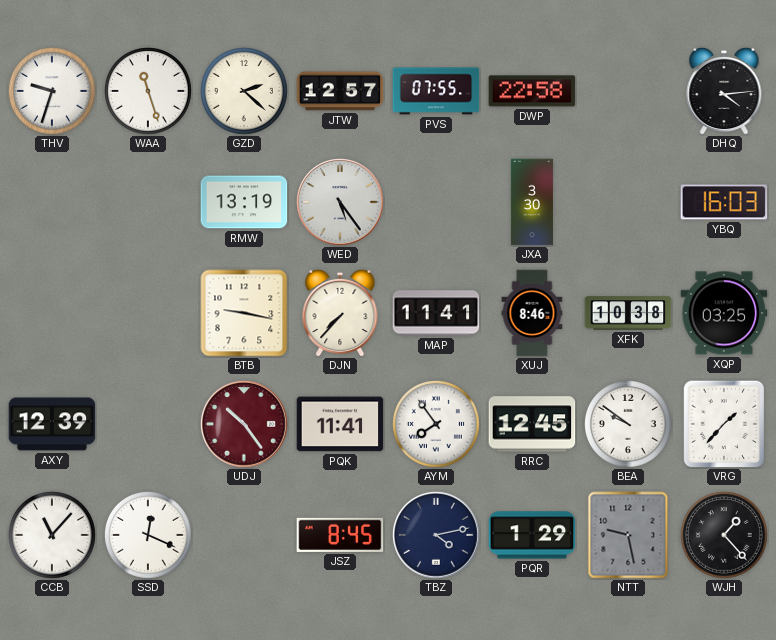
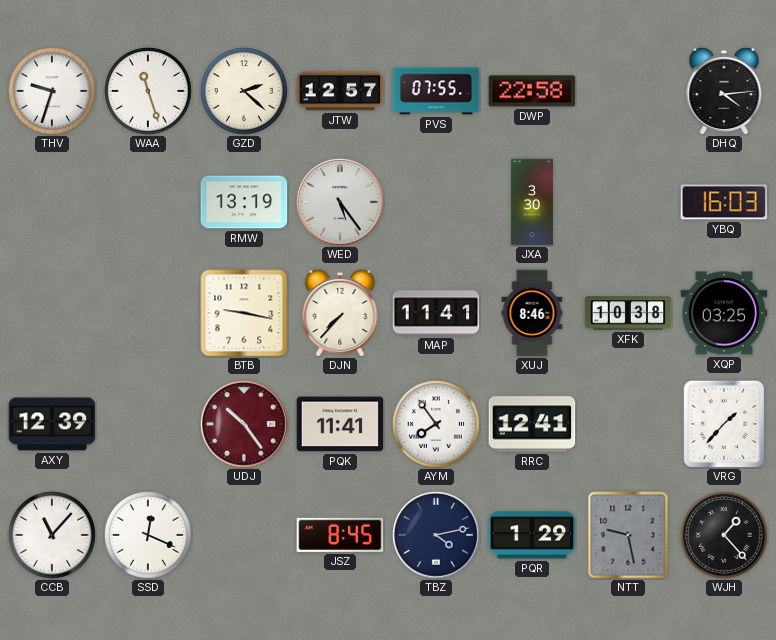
RRC: 12:45 -> 12:41 (532, 424)
BEA: 9:51 -> none (629, 425)
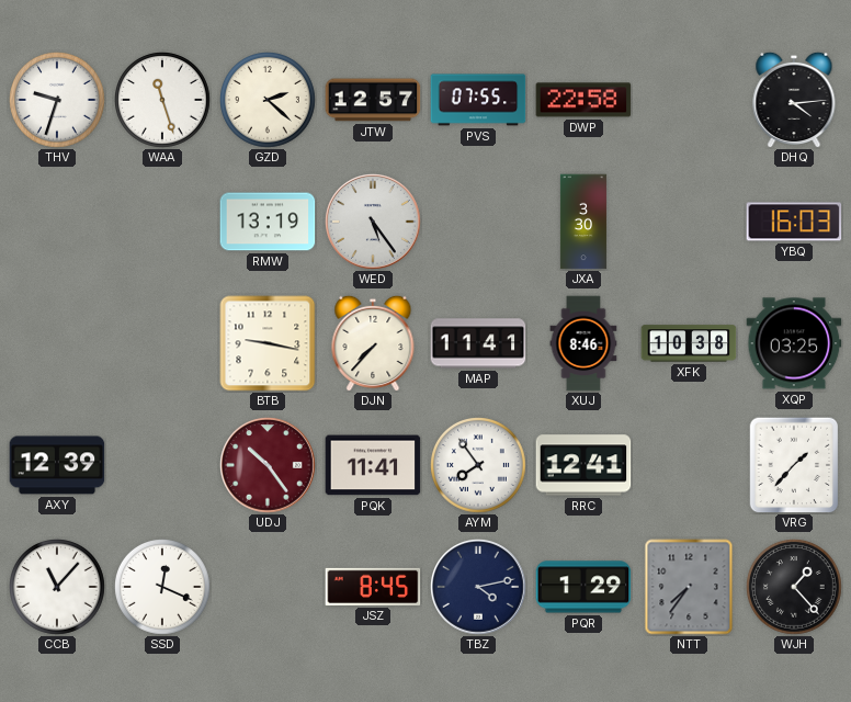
NTT: 9:28 -> 7:36 (689, 587)
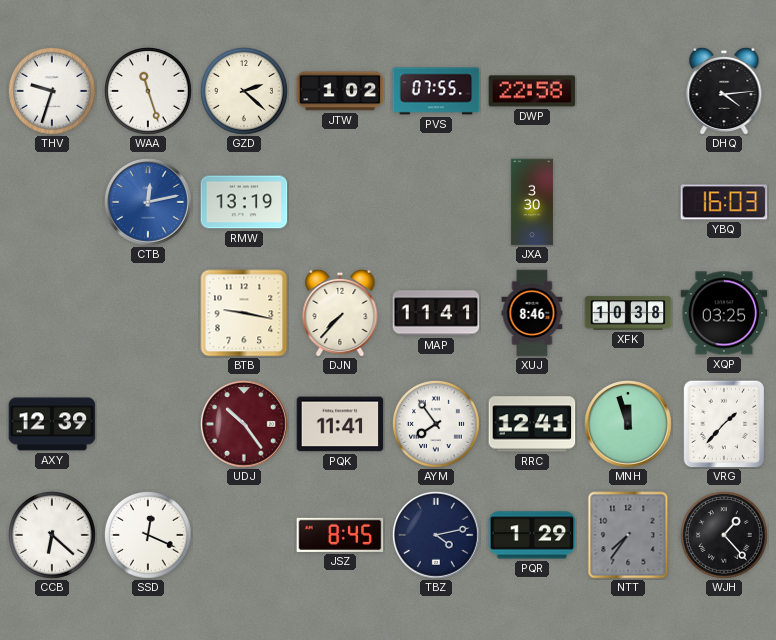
JTW: 12:57 -> 1:02 (340, 91)
CTB: none -> 12:13 (148, 203)
WED: 5:24 -> none (373, 223)
MNH: none -> 11:57 (628, 425)
CCB: 11:07 -> 6:22 (53, 536)
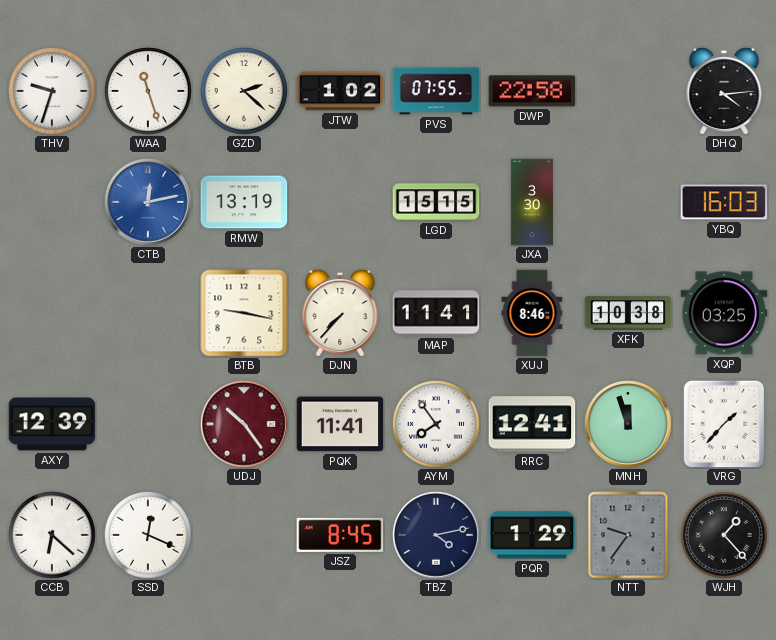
LGD: none -> 15:15 (436, 202)
NTT: 7:36 -> 9:36 (628, 535)
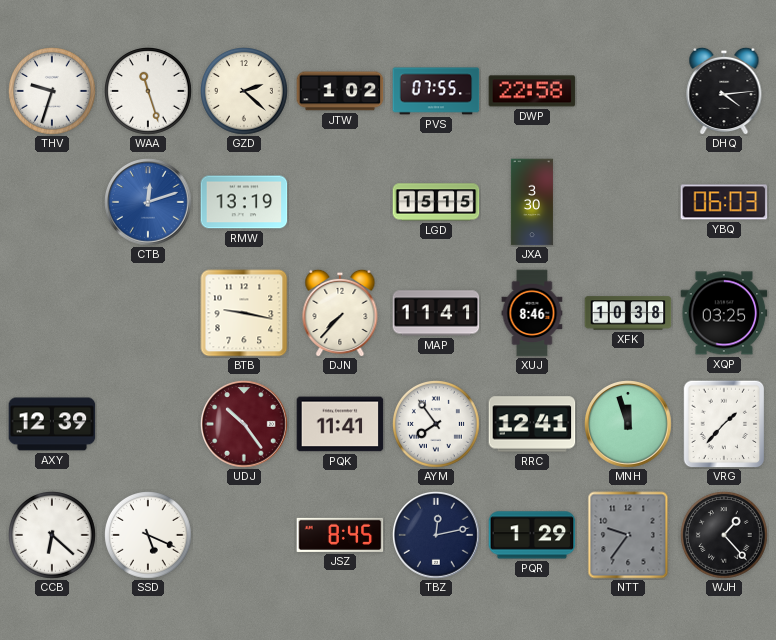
CTB: 12:13 -> 12:12 (148, 203)
YBQ: 16:03 -> 06:03 (724, 202)
SSD: 12:19 -> 5:19 (149, 536)
TBZ: 4:13 -> 12:13 (436, 536)
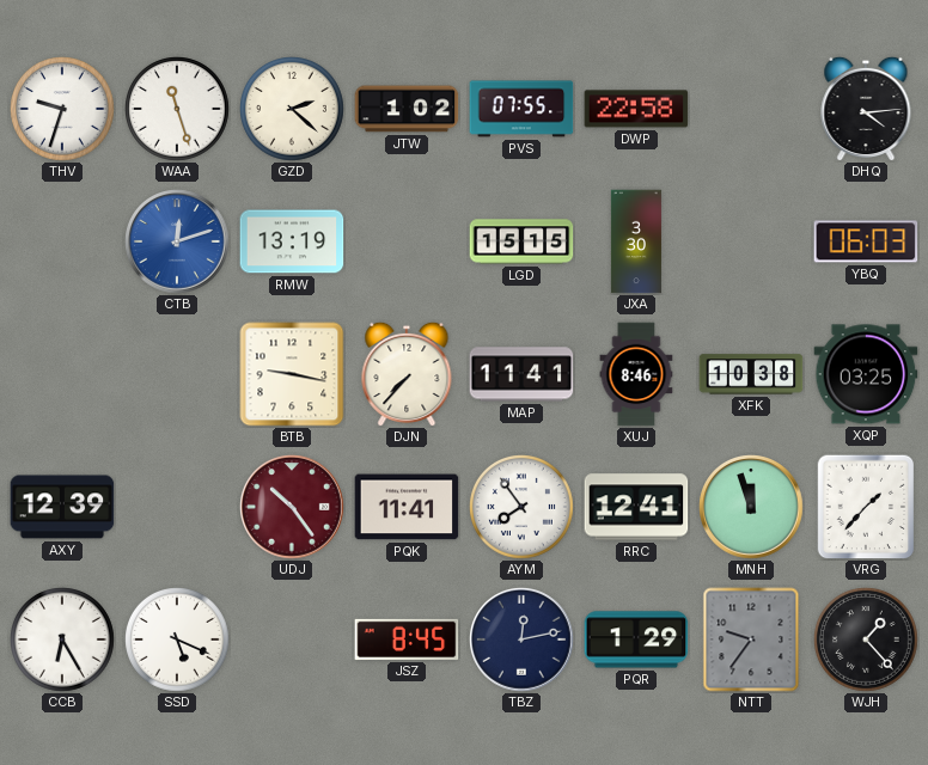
CCB: 6:22 -> 6:25 (63, 641)
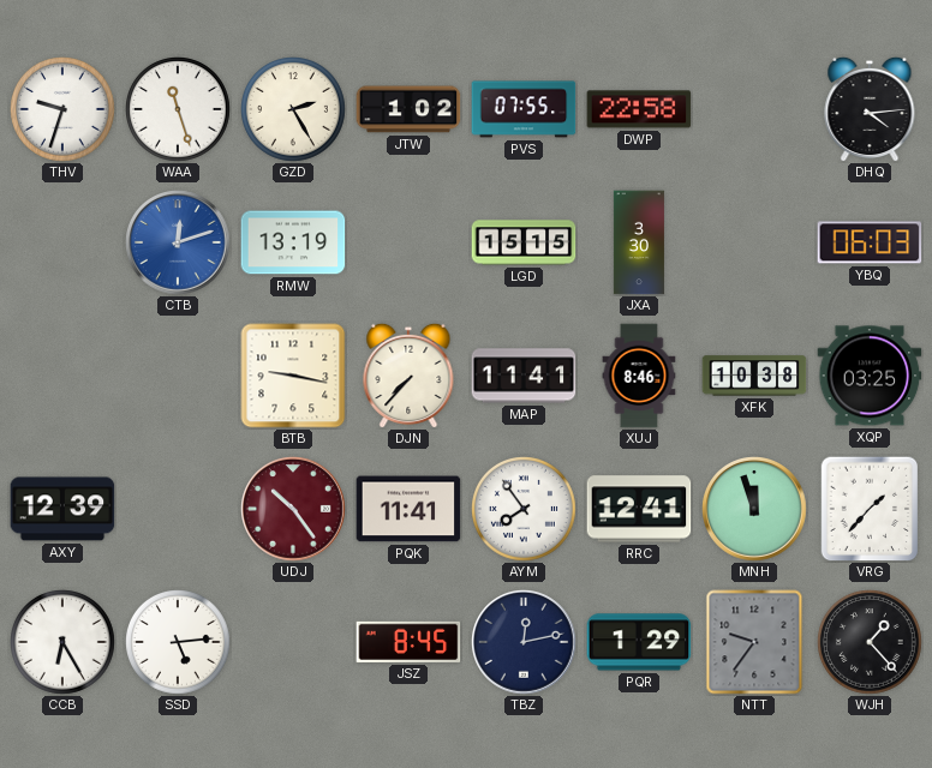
GZD: 2:22 -> 2:25 (294, 110)
SSD: 5:19 -> 5:14 (179, 643)
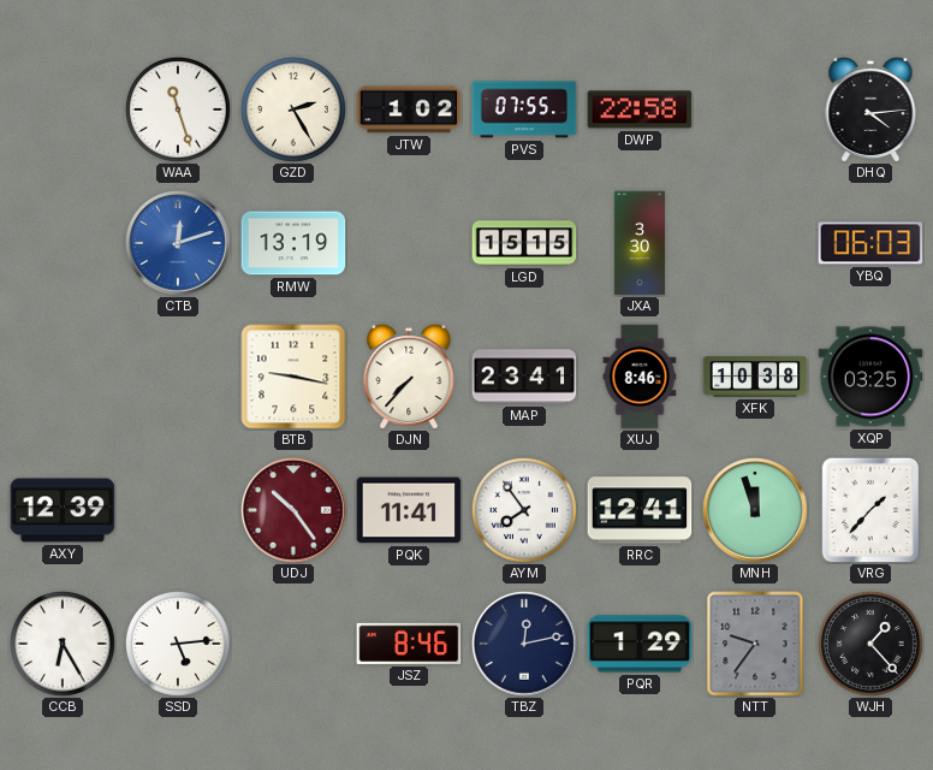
THV: 9:33 -> none (64, 110)
MAP: 11:41 -> 23:41 (524, 377)
JSZ: 8:45 -> 8:46 (409, 644)
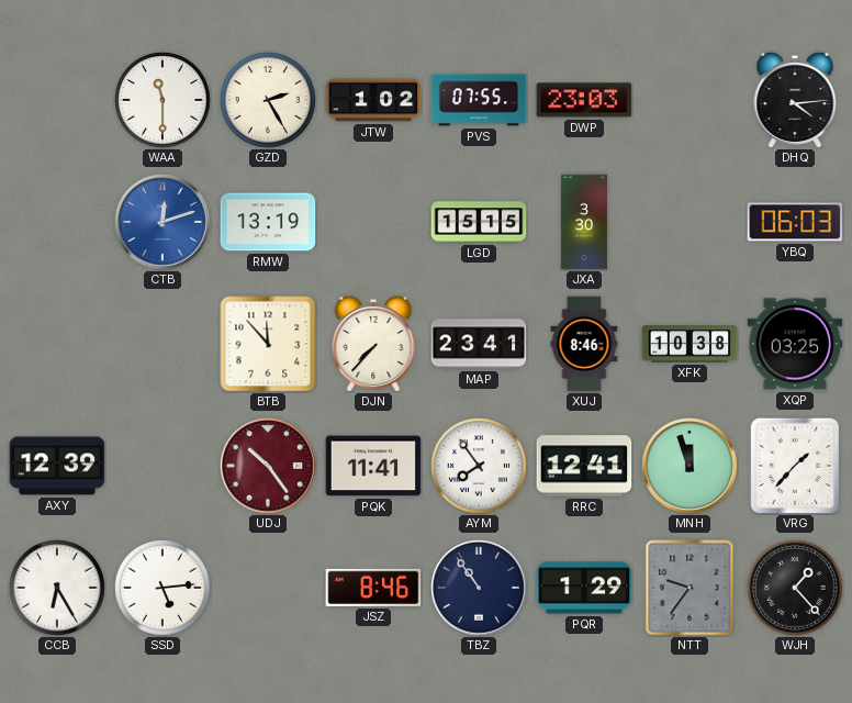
WAA: 11:27 -> 11:30 (164, 101)
DWP: 22:58 -> 23:03 (584, 100)
BTB: 9:17 -> 11:53 (268, 344)
TBZ: 12:13 -> 10:54 (479, 589)
